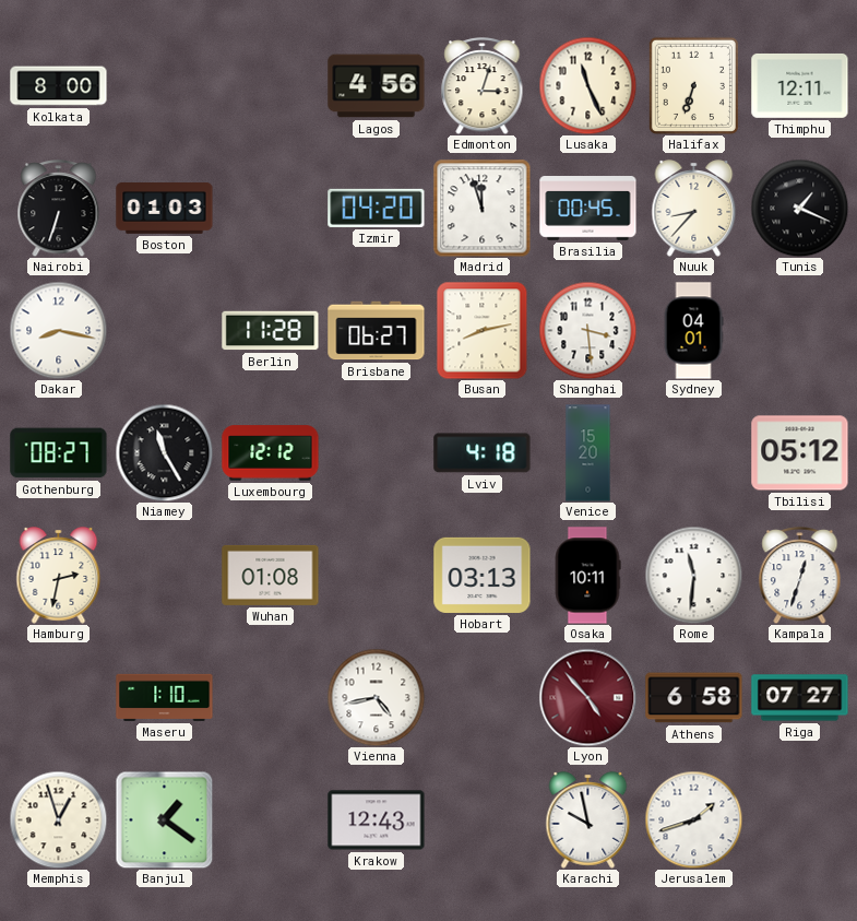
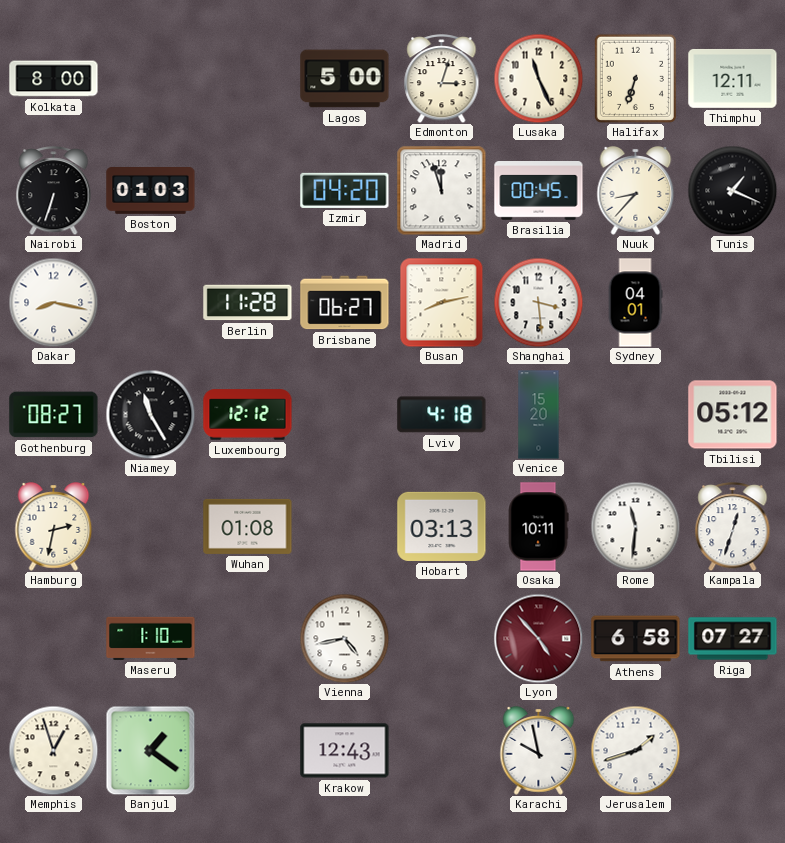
Lagos: 4:56 -> 5:00 (345, 79)
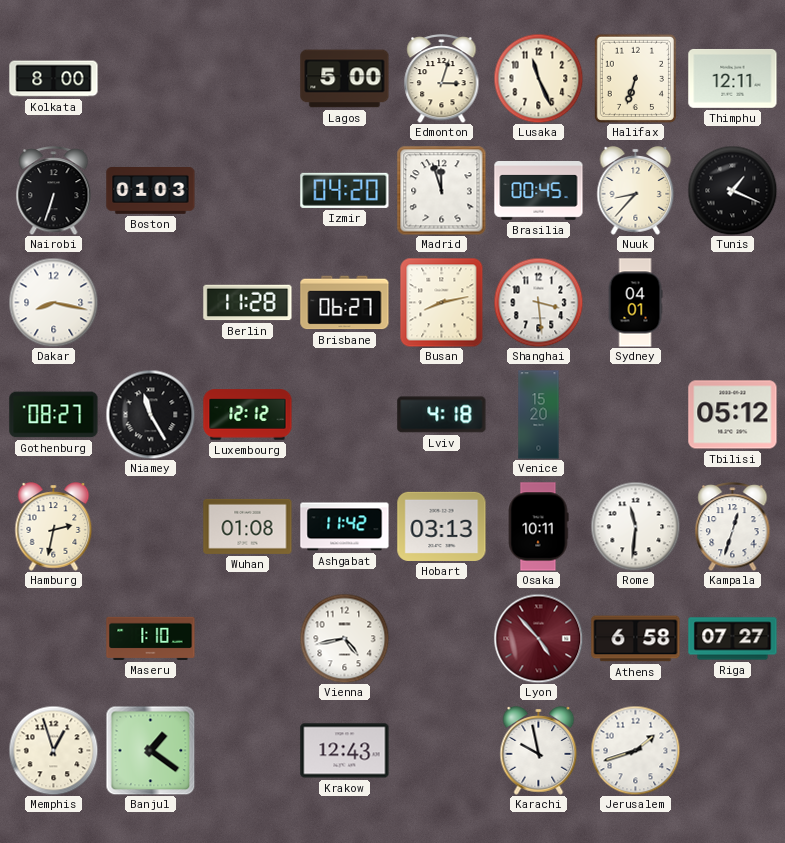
Ashgabat: none -> 11:42 (345, 527)
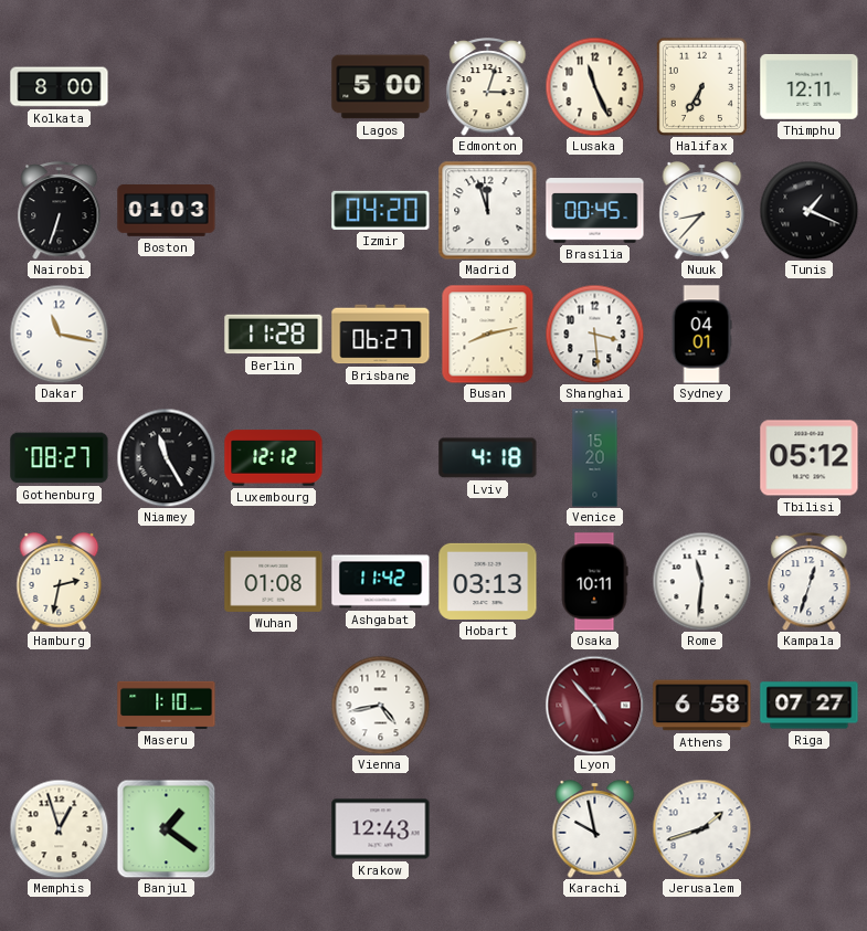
Halifax: 6:33 -> 6:35 (701, 86)
Dakar: 8:17 -> 11:17 (59, 334)
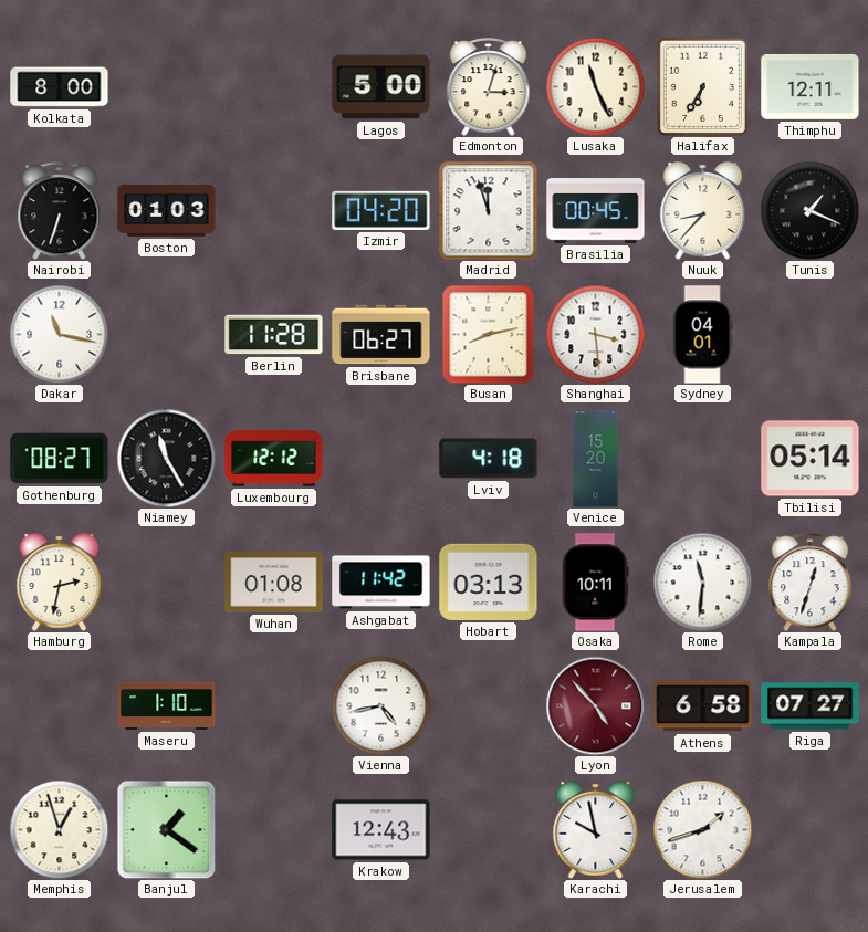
Tbilisi: 05:12 -> 05:14 (811, 459)
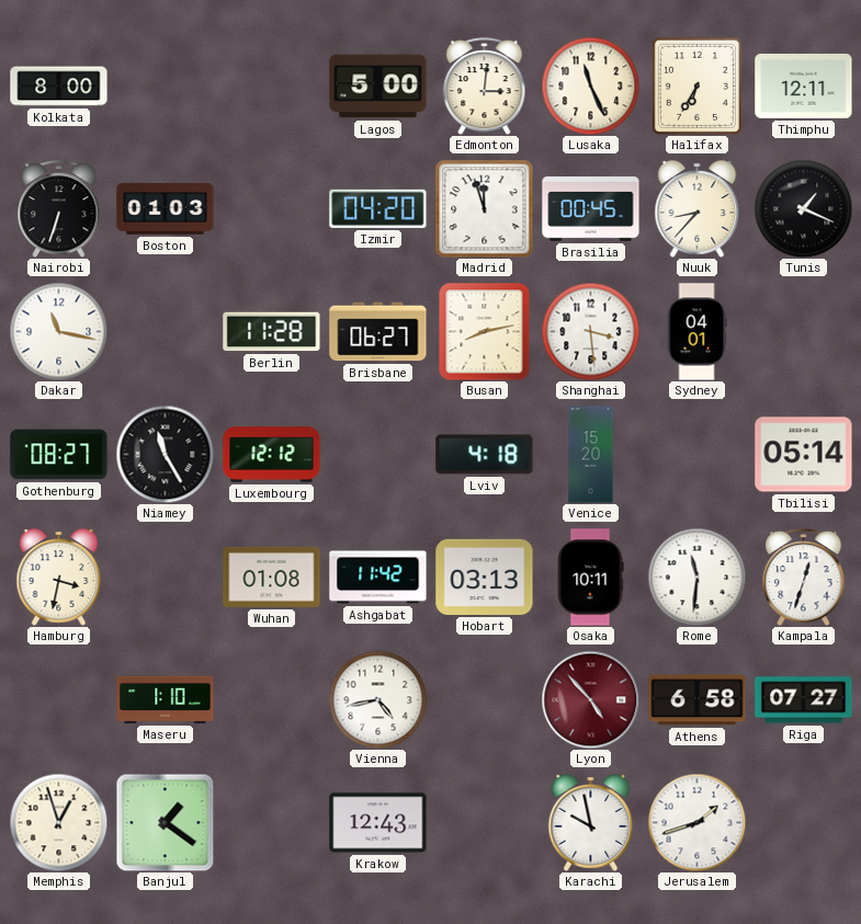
Edmonton: 3:03 -> 3:01 (485, 87)
Hamburg: 2:32 -> 3:32 (59, 578)
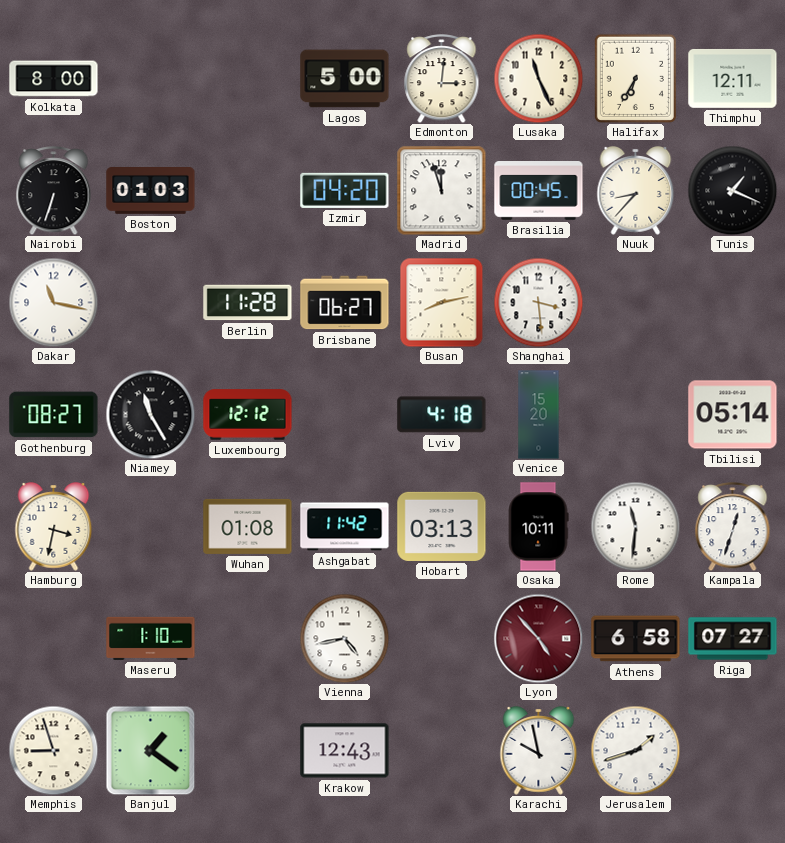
Sydney: 04:01 -> none (696, 332)
Memphis: 12:57 -> 8:57 (53, 750)
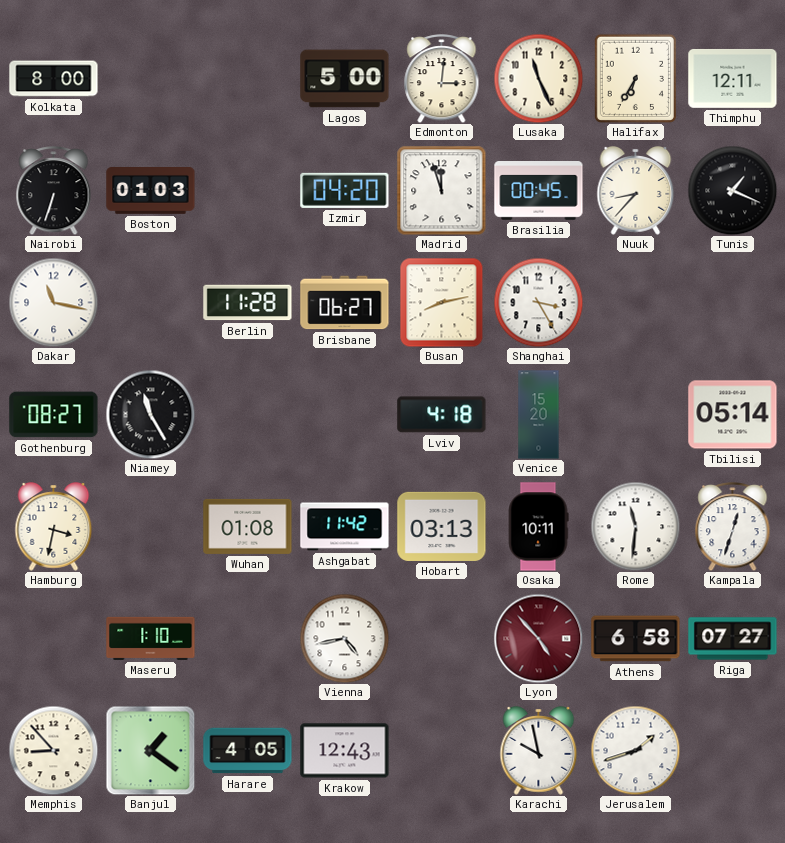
Shanghai: 3:29 -> 3:25 (538, 302)
Luxembourg: 12:12 -> none (248, 415)
Memphis: 8:57 -> 8:53 (53, 750)
Harare: none -> 4:05 (248, 751)
